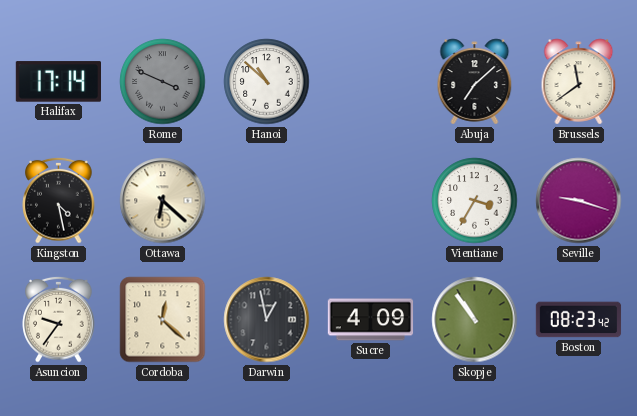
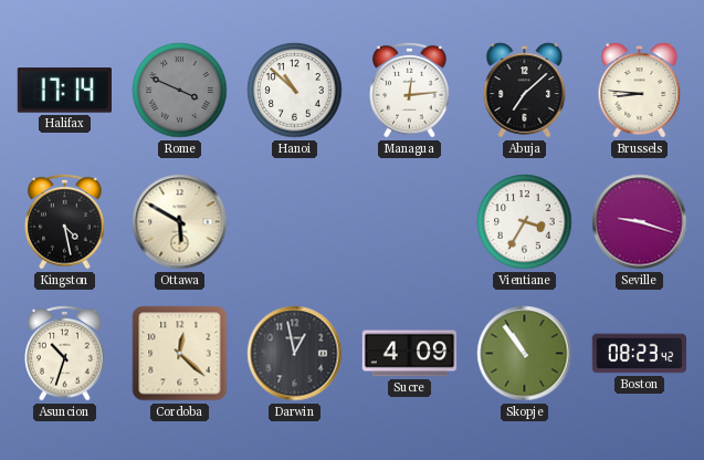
Managua: none -> 12:14 (410, 90)
Brussels: 11:39 -> 8:46 (640, 91)
Ottawa: 6:22 -> 5:50 (180, 222)
Asuncion: 9:36 -> 10:33 (65, 353)
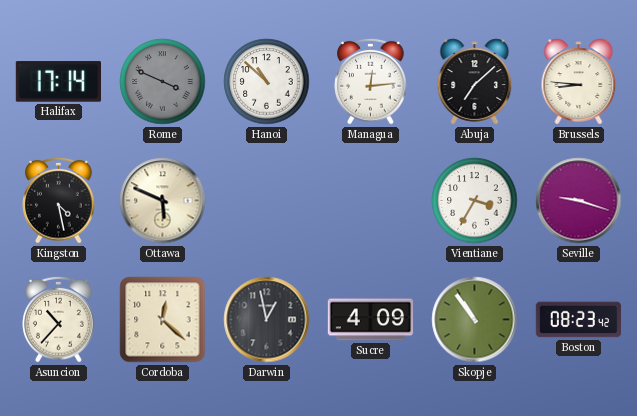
Ottawa: 5:50 -> 5:49 (163, 201)
Asuncion: 10:33 -> 10:37 (59, 319)
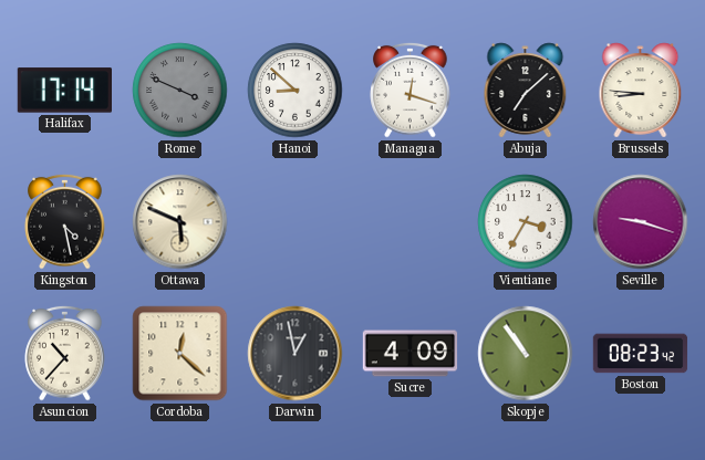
Hanoi: 10:52 -> 8:52 (296, 91)
Managua: 12:14 -> 12:18 (411, 90)
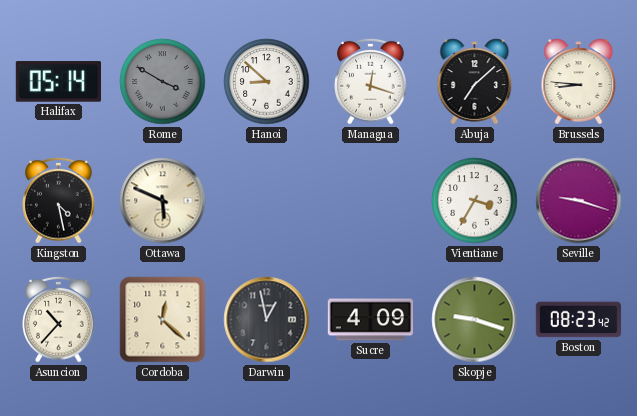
Halifax: 17:14 -> 05:14 (58, 82)
Rome: 3:49 -> 3:50 (163, 82)
Skopje: 10:54 -> 9:18 (475, 320)
